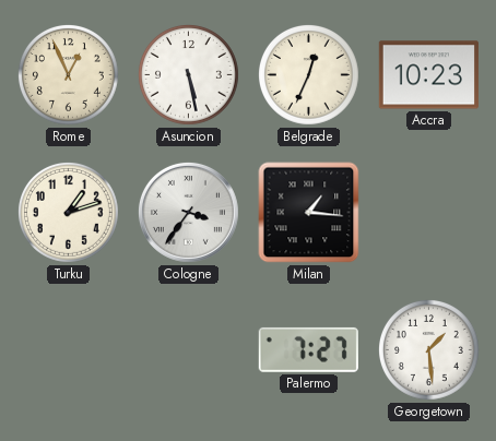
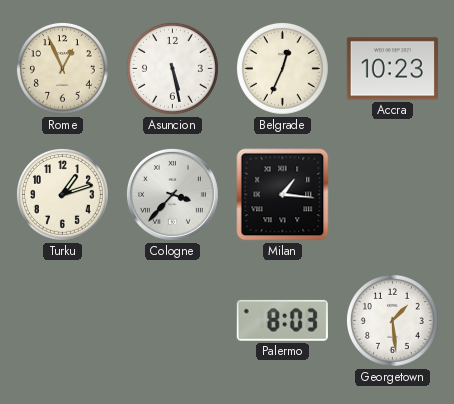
Cologne: 3:36 -> 3:37 (172, 194)
Palermo: 7:27 -> 8:03 (282, 320)
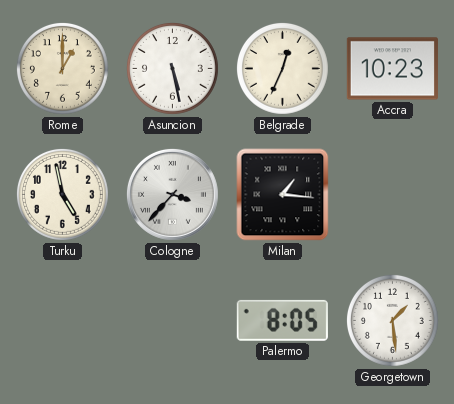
Rome: 12:56 -> 1:00 (62, 68)
Turku: 1:12 -> 4:58 (62, 194)
Palermo: 8:03 -> 8:05 (282, 320)
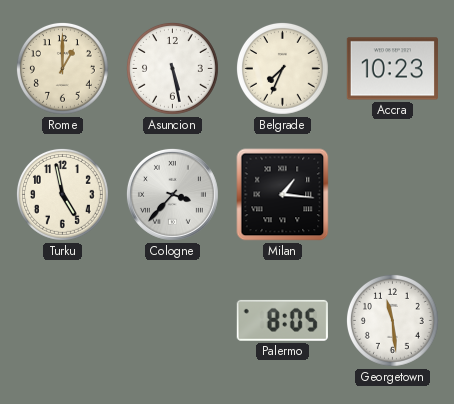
Belgrade: 12:34 -> 7:34 (282, 68)
Georgetown: 1:29 -> 11:29 (392, 320)
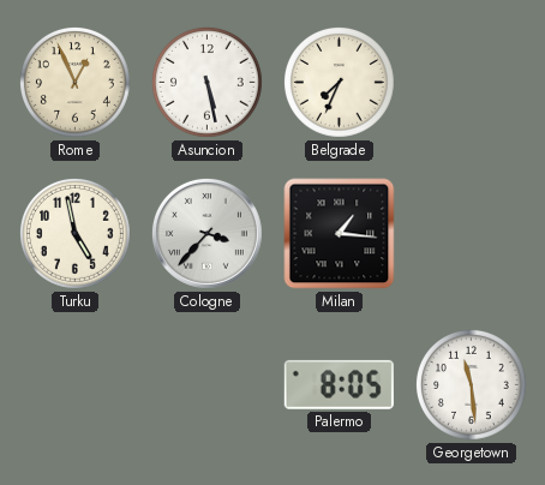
Rome: 1:00 -> 12:56 (74, 82)
Accra: 10:23 -> none (392, 69)
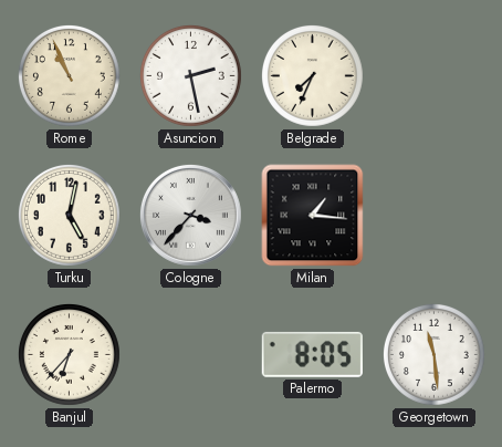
Rome: 12:56 -> 10:56 (69, 75)
Asuncion: 5:28 -> 2:28 (190, 75)
Turku: 4:58 -> 5:02 (69, 215)
Banjul: none -> 6:37 (69, 354)
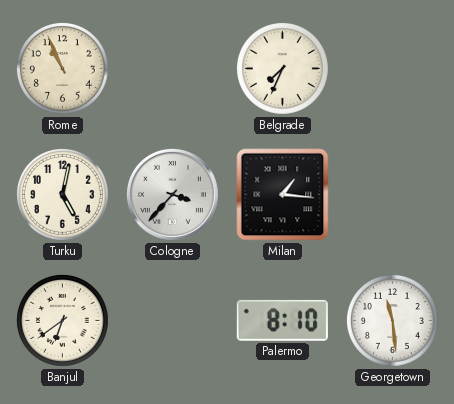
Asuncion: 2:28 -> none (190, 75)
Banjul: 6:37 -> 6:39 (62, 320)
Palermo: 8:05 -> 8:10 (282, 320)
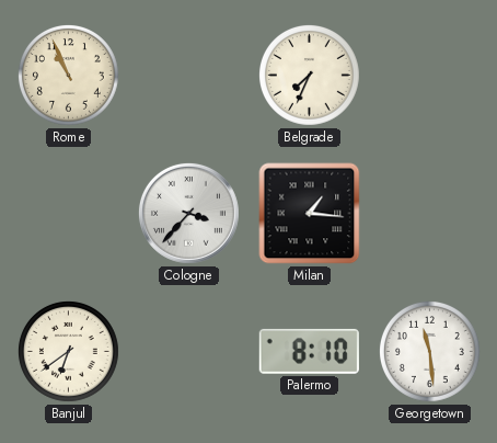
Turku: 5:02 -> none (62, 194)
